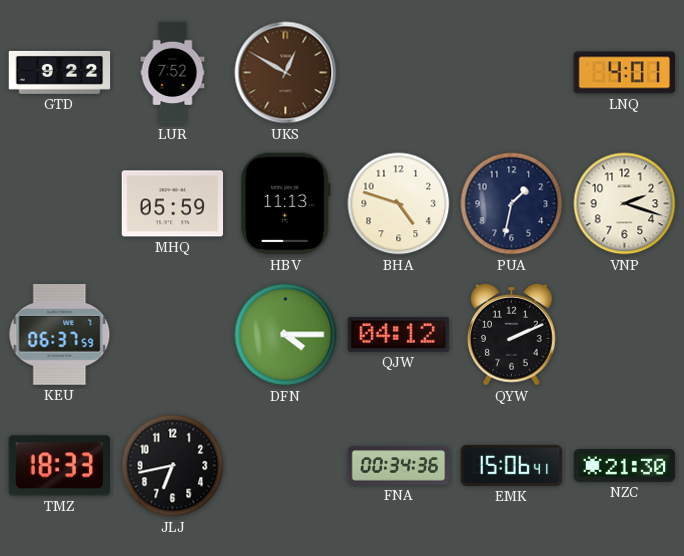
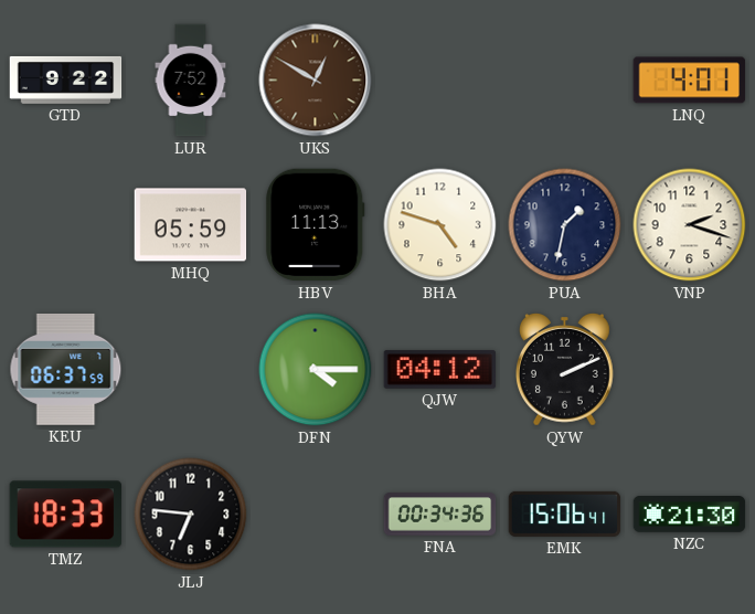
JLJ: 6:43 -> 6:46 (191, 515)
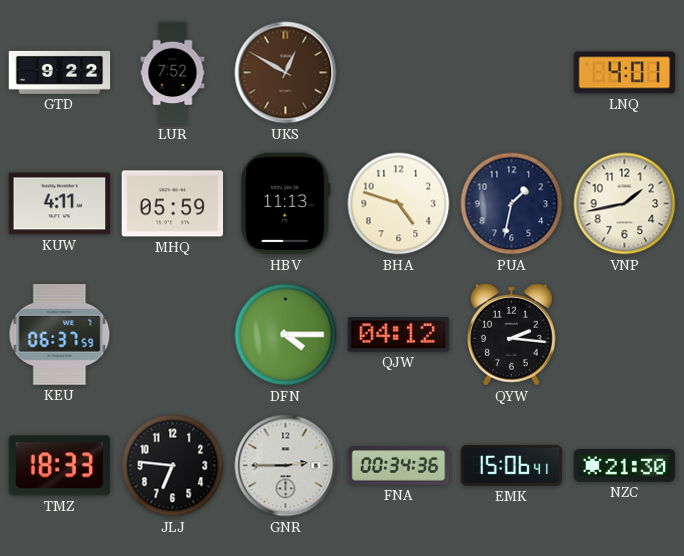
KUW: none -> 4:11 (60, 204)
VNP: 2:18 -> 1:43 (625, 204)
QYW: 2:11 -> 2:16 (511, 334)
GNR: none -> 2:45 (286, 466)
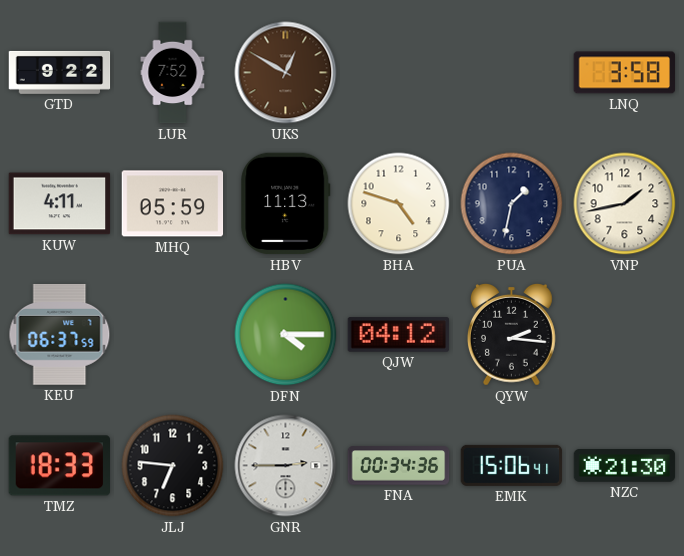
LNQ: 4:01 -> 3:58 (625, 73)
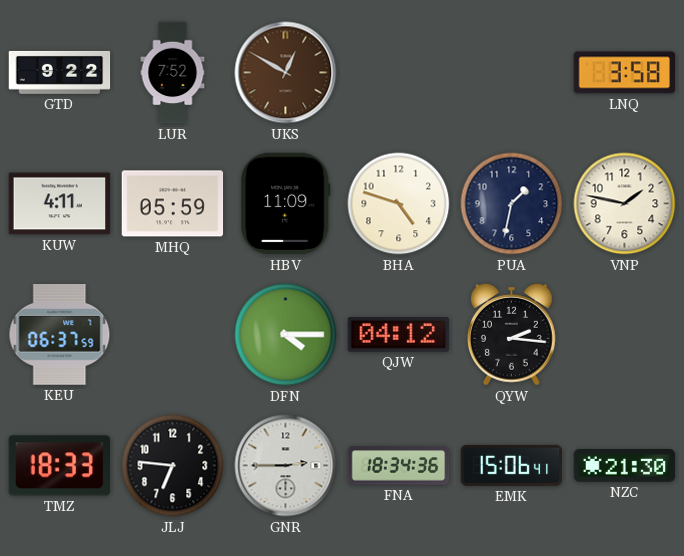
HBV: 11:13 -> 11:09 (286, 204)
VNP: 1:43 -> 1:47 (625, 204)
FNA: 00:34 -> 18:34 (399, 466)
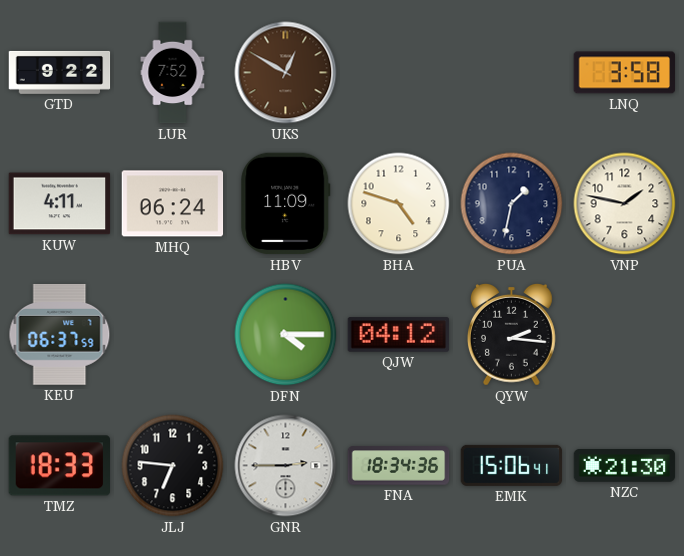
MHQ: 05:59 -> 06:24 (173, 204)
